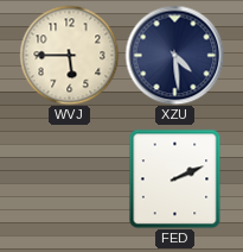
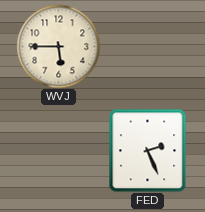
XZU: 4:29 -> none (174, 55)
FED: 2:11 -> 2:26 (148, 150)
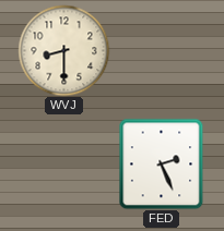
WVJ: 5:45 -> 8:30 (63, 50)
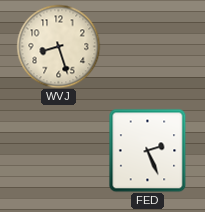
WVJ: 8:30 -> 8:27 (58, 46)
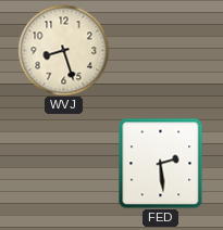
FED: 2:26 -> 2:29 (161, 163)
